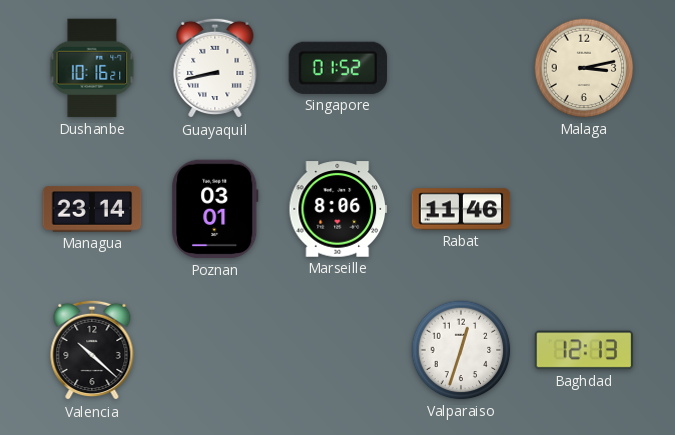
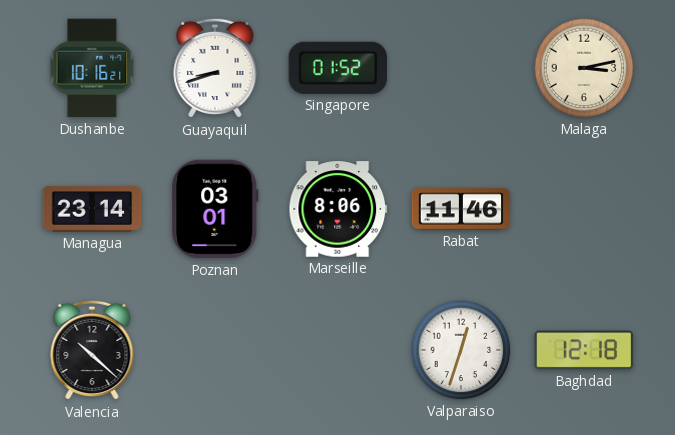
Guayaquil: 8:43 -> 8:42 (215, 68)
Baghdad: 12:13 -> 12:18 (584, 350)
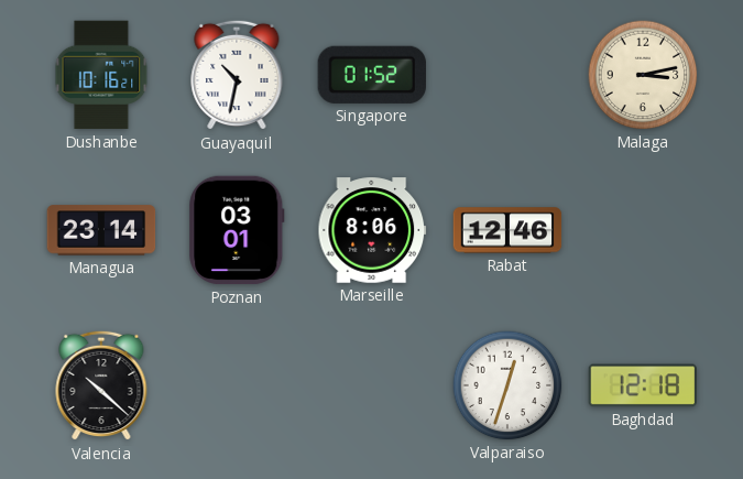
Guayaquil: 8:42 -> 10:32 (237, 75)
Rabat: 11:46 -> 12:46 (507, 230)
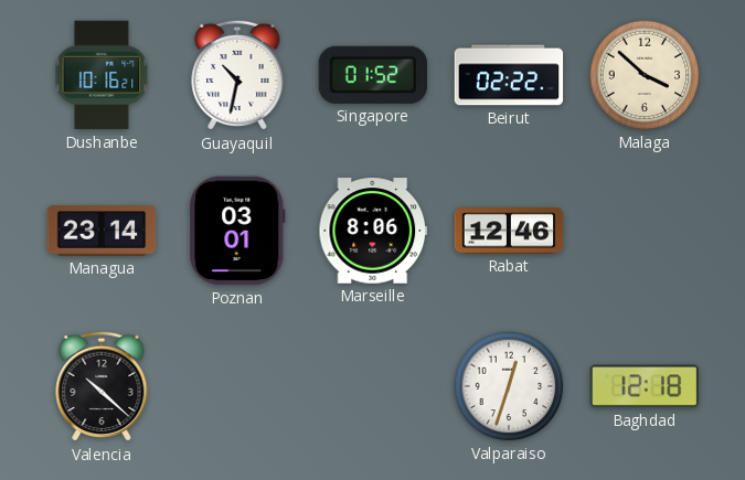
Beirut: none -> 02:22 (509, 75)
Malaga: 3:13 -> 3:52 (645, 75)
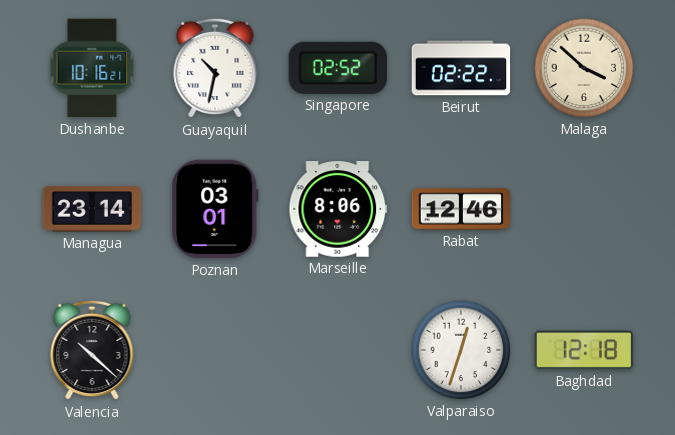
Singapore: 01:52 -> 02:52 (337, 68)
